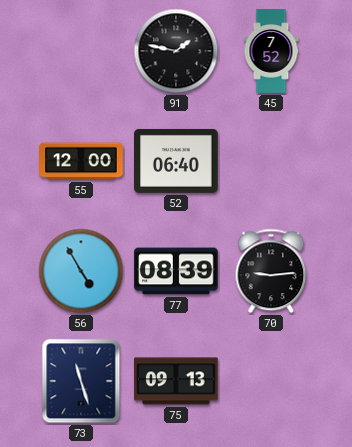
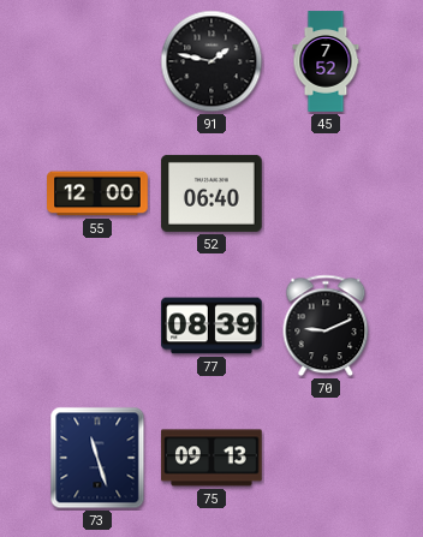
56: 4:55 -> none (81, 271)
70: 9:14 -> 9:11 (326, 326)
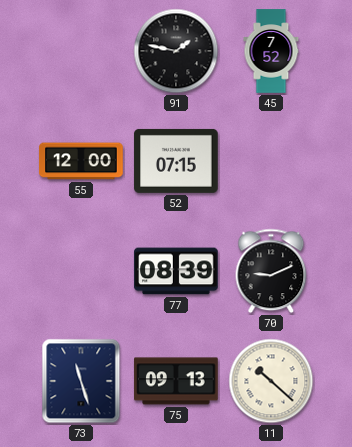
52: 06:40 -> 07:15 (176, 161)
11: none -> 10:22 (271, 381)
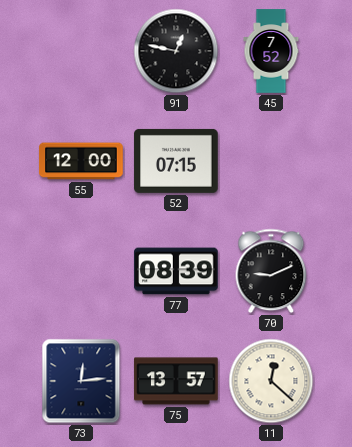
91: 1:47 -> 12:47 (176, 51)
73: 11:27 -> 12:14 (81, 381)
75: 09:13 -> 13:57 (176, 381)
11: 10:22 -> 12:22 (271, 381)
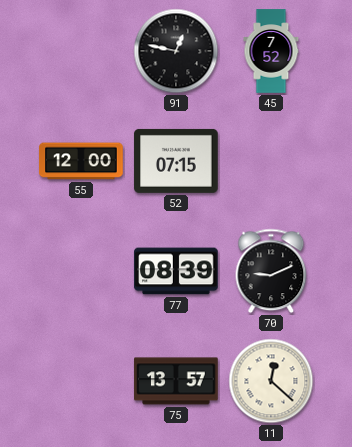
73: 12:14 -> none (81, 381)
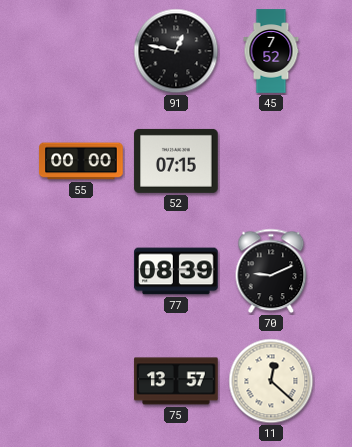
55: 12:00 -> 00:00 (81, 161)
